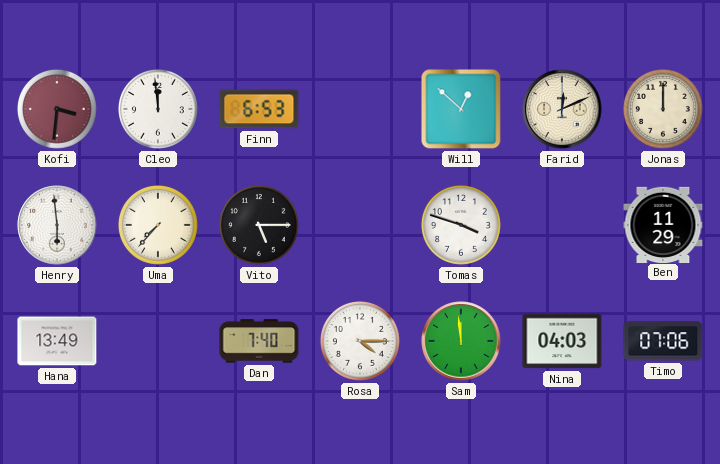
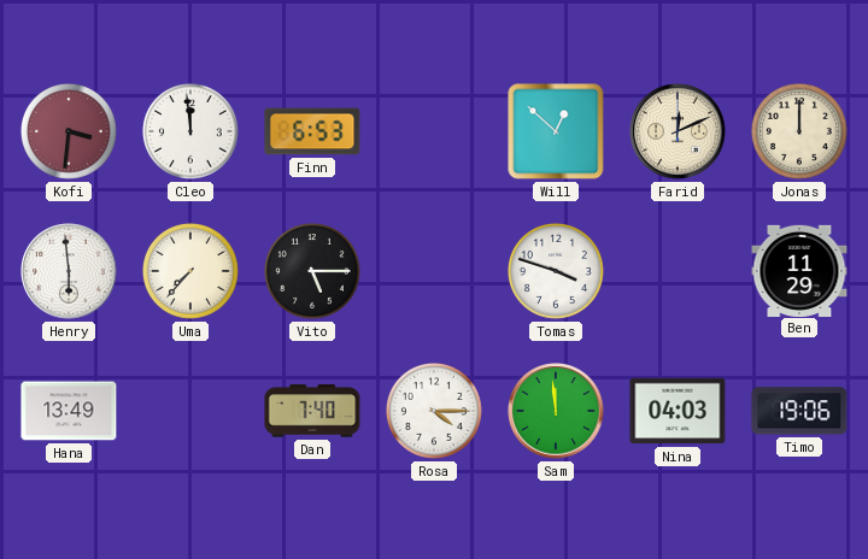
Timo: 07:06 -> 19:06 (799, 411)
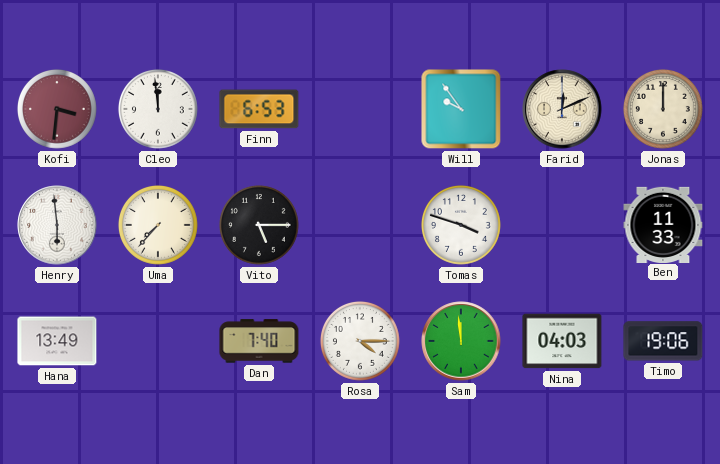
Will: 12:52 -> 9:54 (461, 109)
Ben: 11:29 -> 11:33 (663, 224)
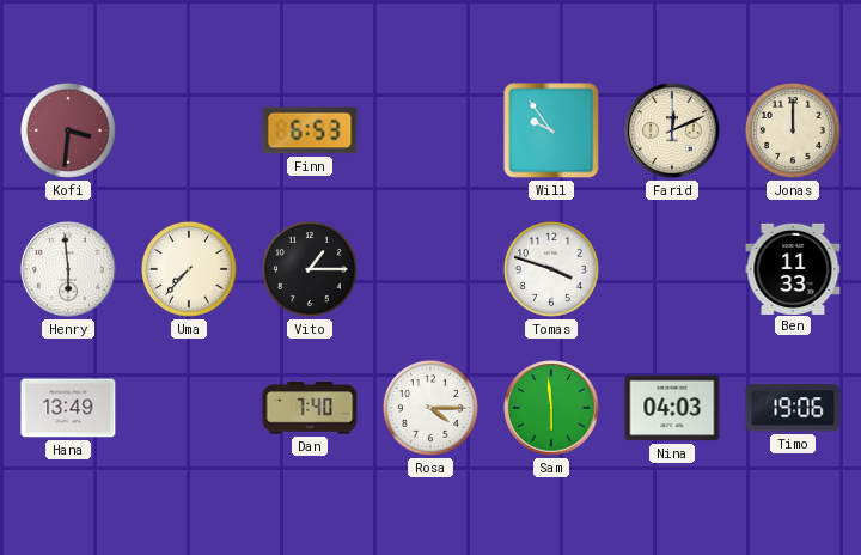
Cleo: 11:59 -> none (158, 109)
Vito: 5:15 -> 1:15 (310, 269)
Sam: 11:59 -> 5:59 (551, 408)
